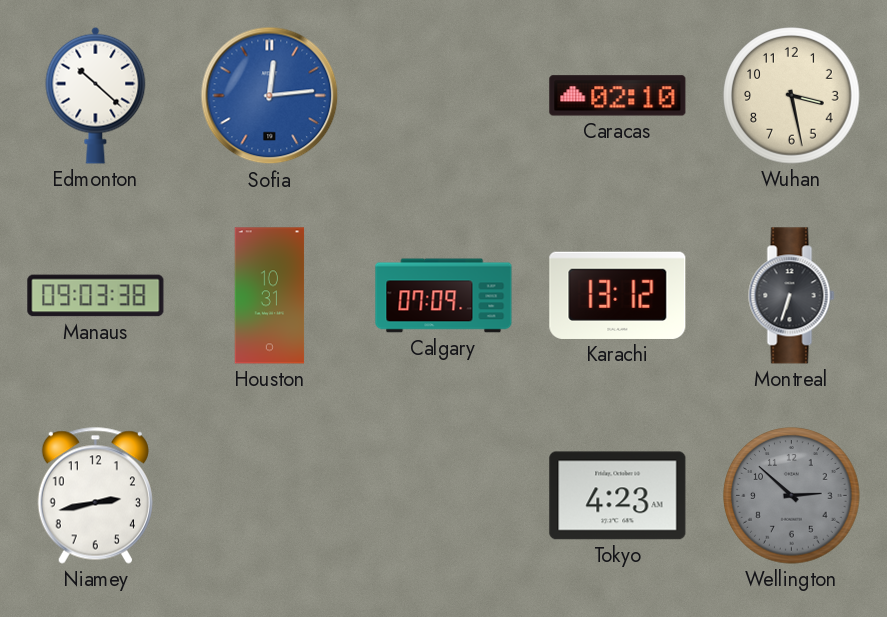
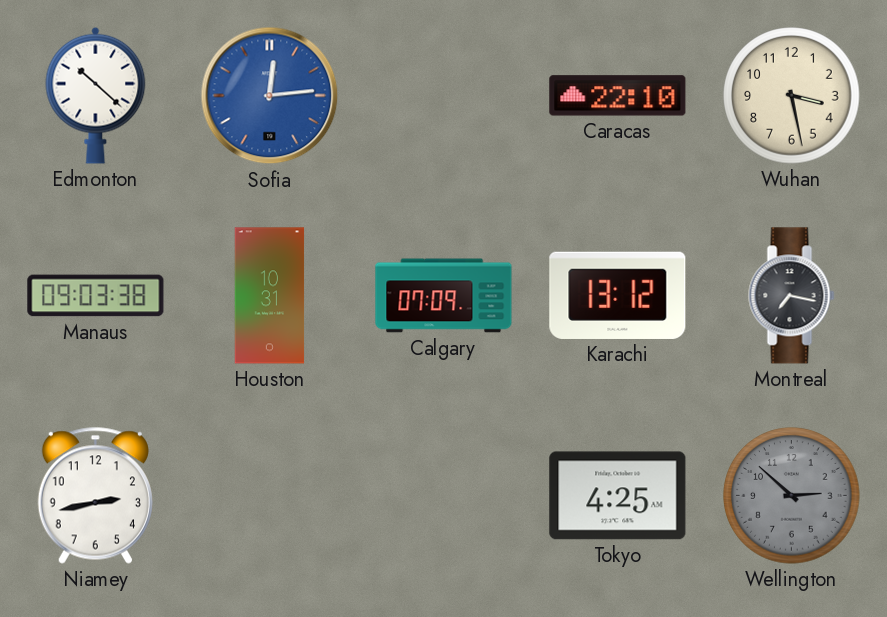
Caracas: 02:10 -> 22:10 (618, 96)
Montreal: 6:33 -> 7:17 (792, 296)
Tokyo: 4:23 -> 4:25 (618, 496)
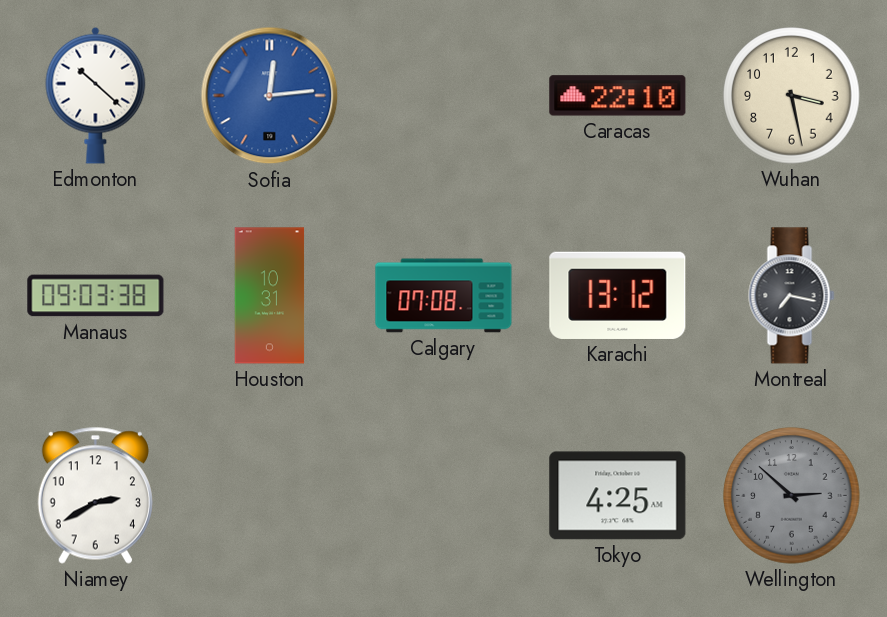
Calgary: 07:09 -> 07:08 (444, 296)
Niamey: 2:43 -> 2:40 (95, 495)
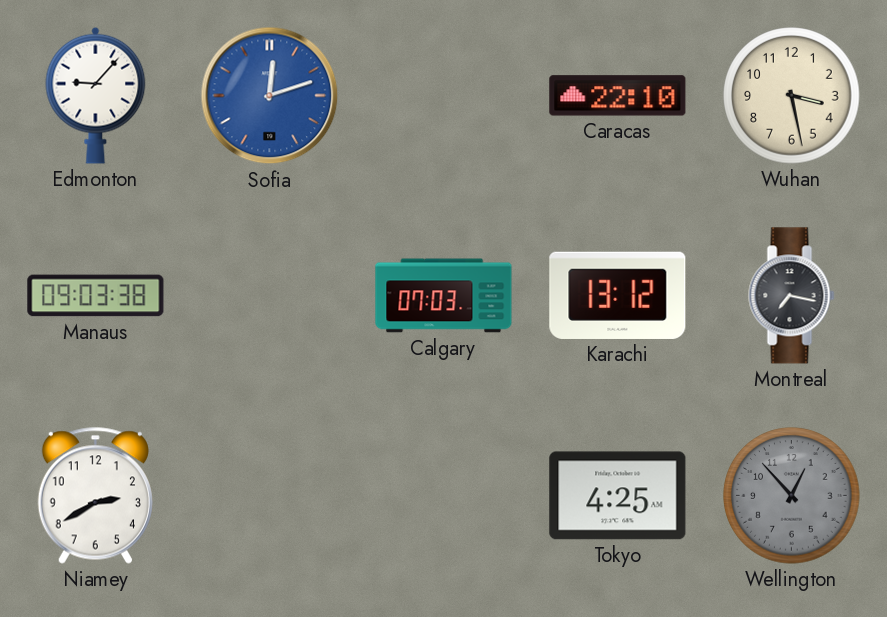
Edmonton: 10:22 -> 9:07 (96, 95)
Sofia: 12:14 -> 12:12 (270, 96)
Houston: 10:31 -> none (270, 296)
Calgary: 07:08 -> 07:03 (444, 296)
Wellington: 2:52 -> 12:53 (792, 496)
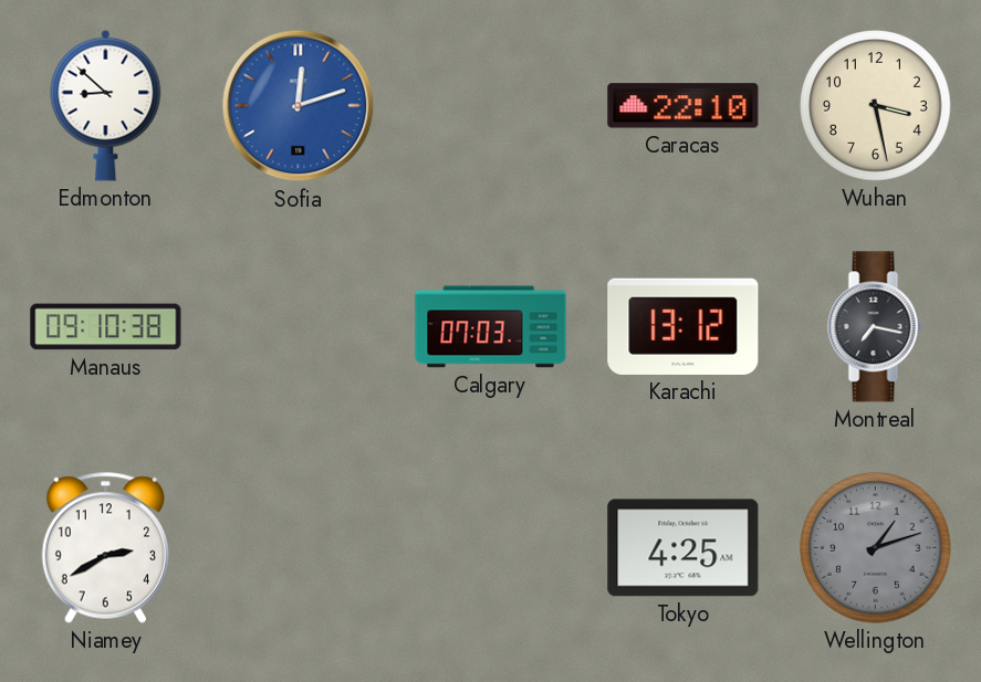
Edmonton: 9:07 -> 8:52 (106, 105)
Manaus: 09:03 -> 09:10 (106, 327)
Wellington: 12:53 -> 1:12 (876, 548)
